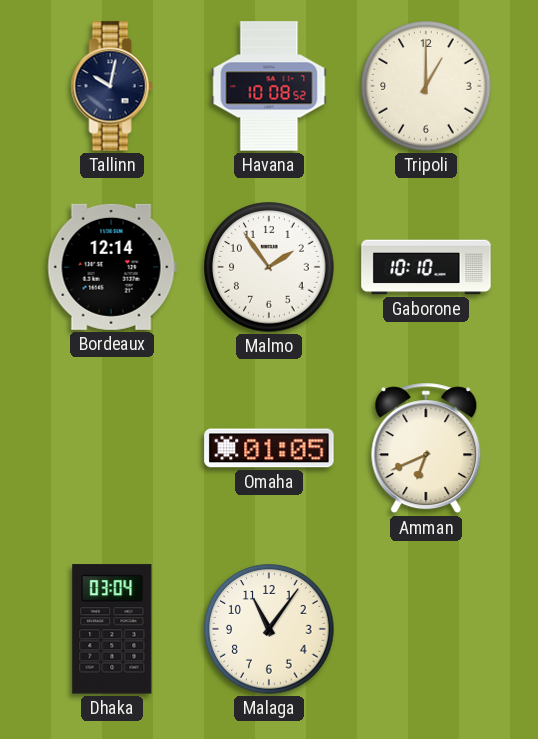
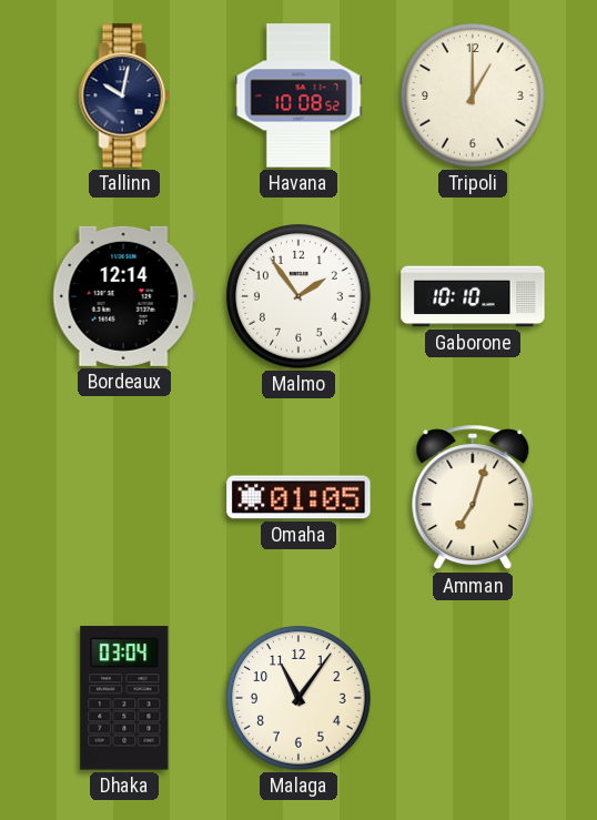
Amman: 6:41 -> 7:03 (473, 497)
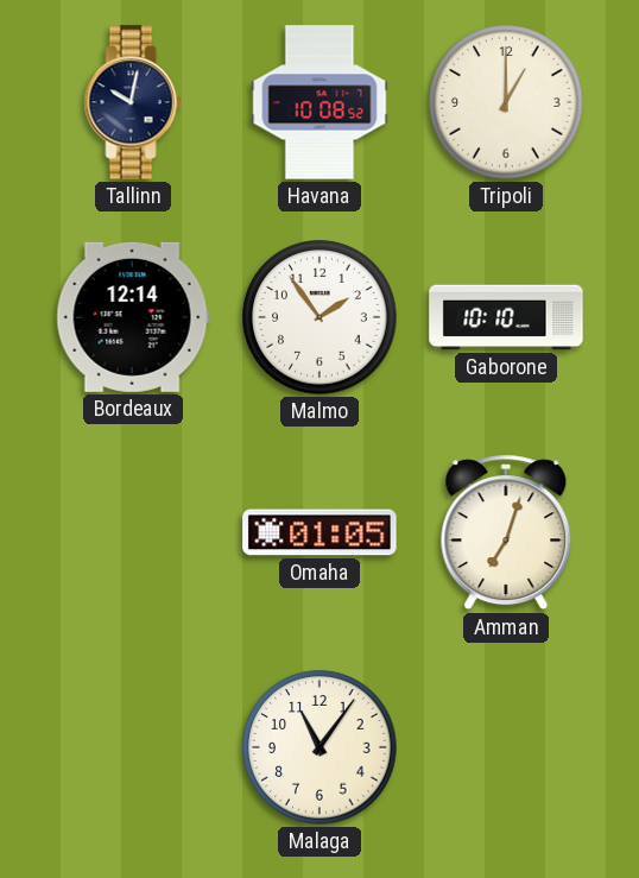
Dhaka: 03:04 -> none (124, 698)
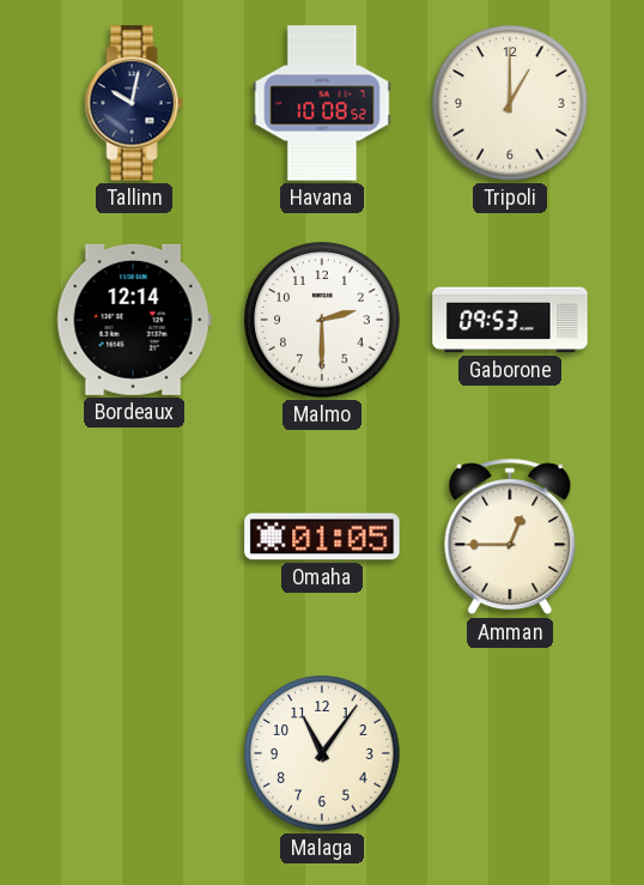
Malmo: 1:54 -> 2:30 (322, 320)
Gaborone: 10:10 -> 09:53 (510, 320)
Amman: 7:03 -> 12:45 (510, 537)
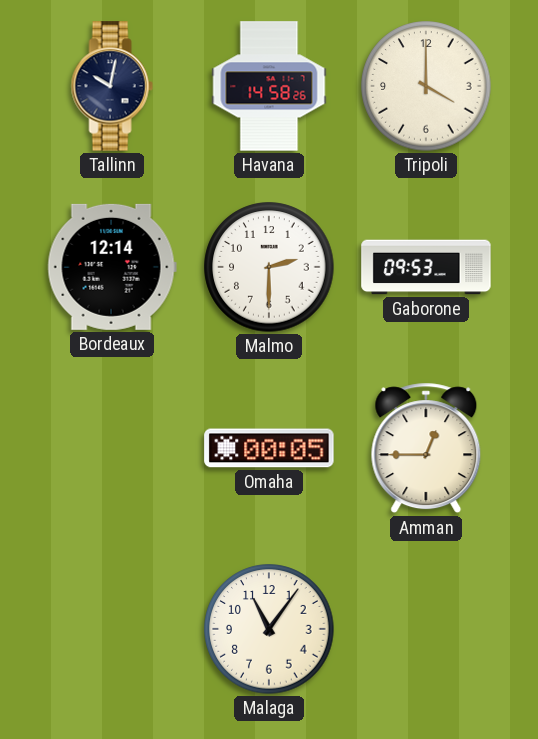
Havana: 10:08 -> 14:58 (269, 86)
Tripoli: 1:00 -> 4:00 (426, 86)
Omaha: 01:05 -> 00:05 (269, 448)
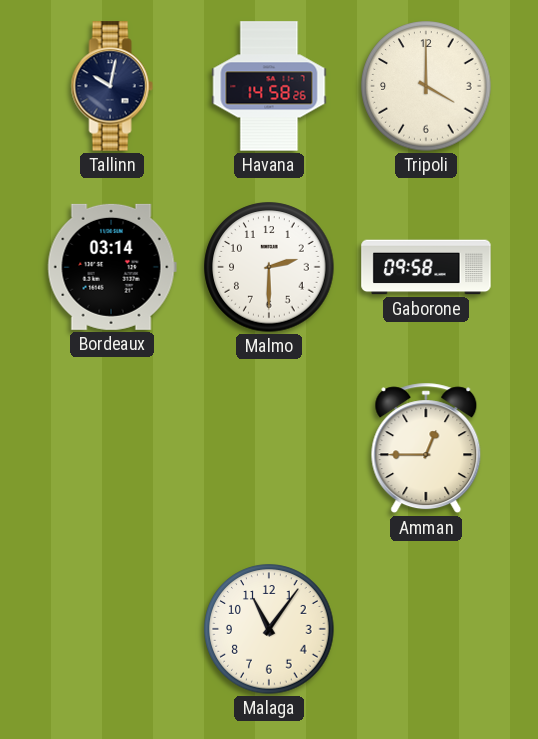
Bordeaux: 12:14 -> 03:14 (112, 267)
Gaborone: 09:53 -> 09:58 (426, 267)
Omaha: 00:05 -> none (269, 448)
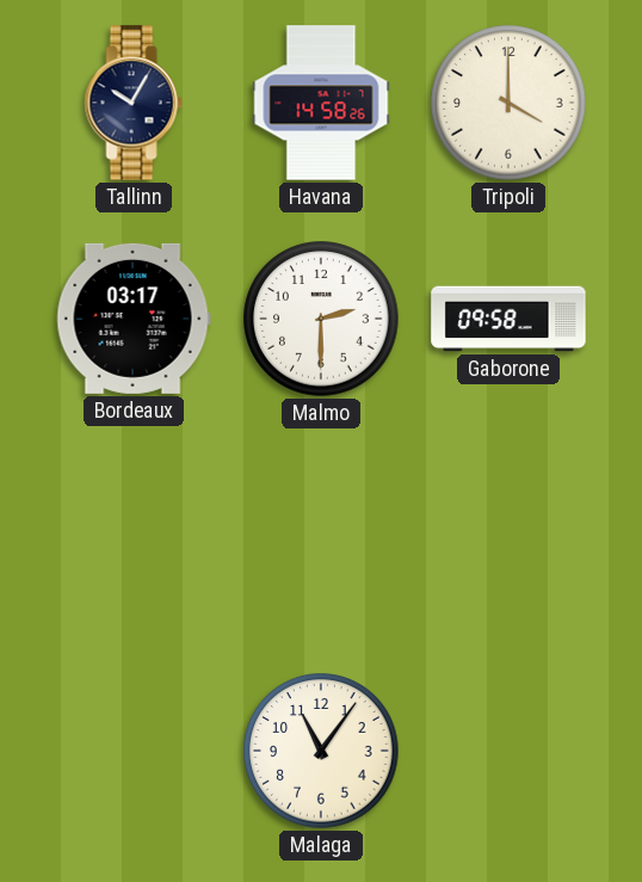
Tallinn: 10:02 -> 10:05 (134, 103)
Bordeaux: 03:14 -> 03:17 (134, 319)
Amman: 12:45 -> none (426, 448)
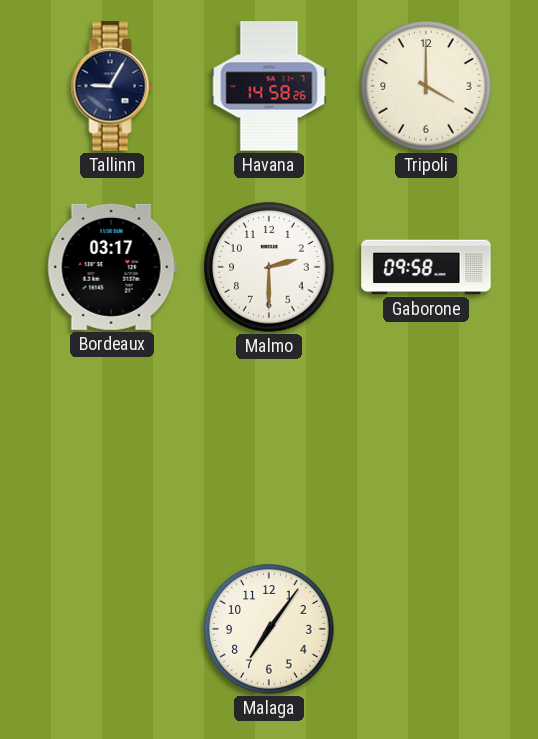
Tallinn: 10:05 -> 9:05 (112, 86)
Malaga: 11:06 -> 7:06 (269, 629)
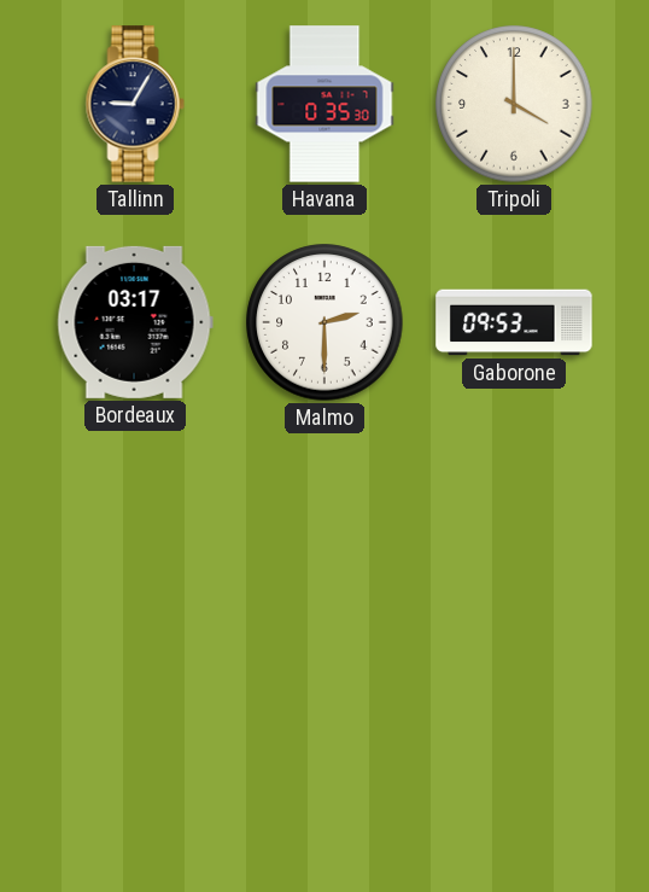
Havana: 14:58 -> 0:35 (324, 104)
Gaborone: 09:58 -> 09:53 (514, 322)
Malaga: 7:06 -> none (269, 629)
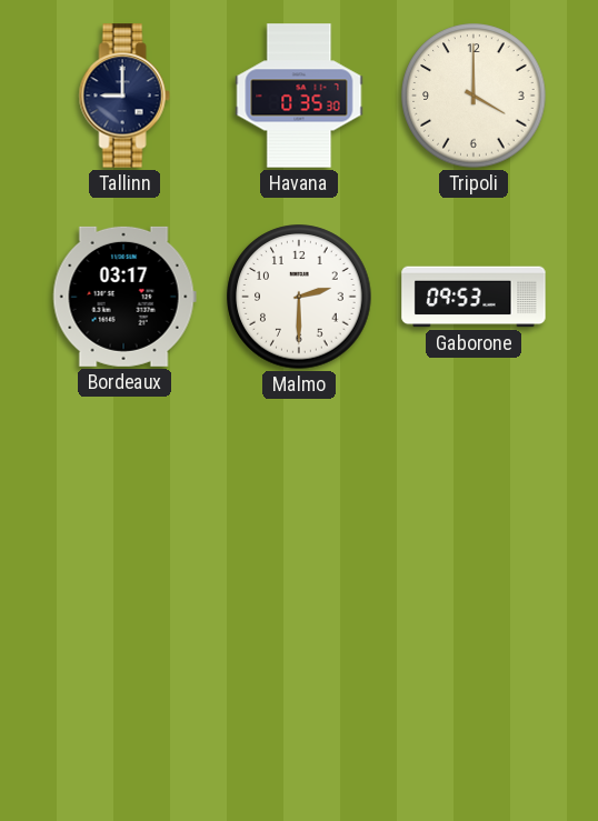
Tallinn: 9:05 -> 9:00 (124, 96)
